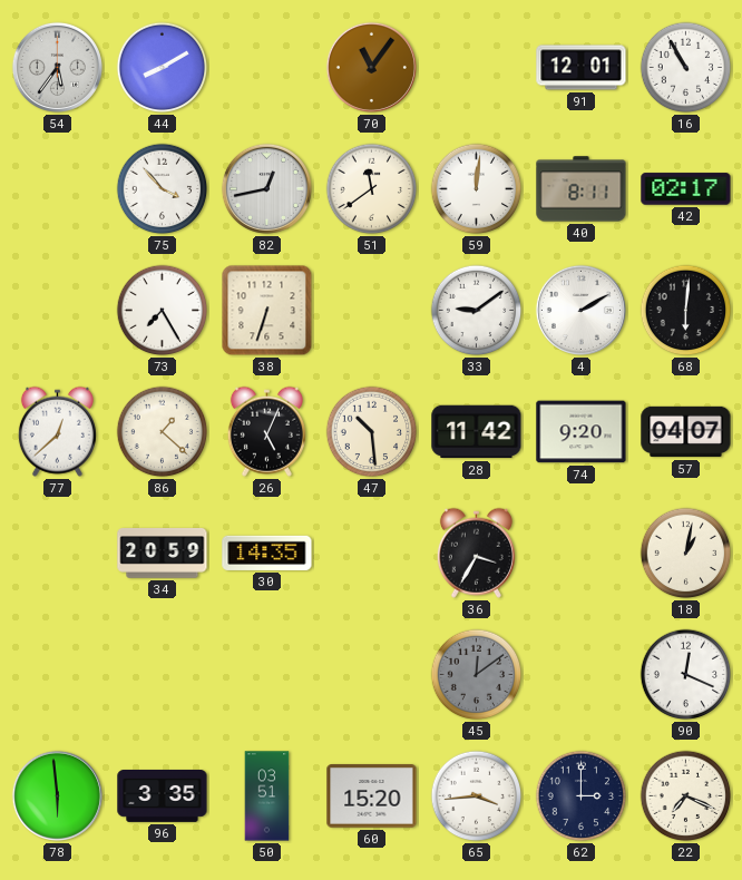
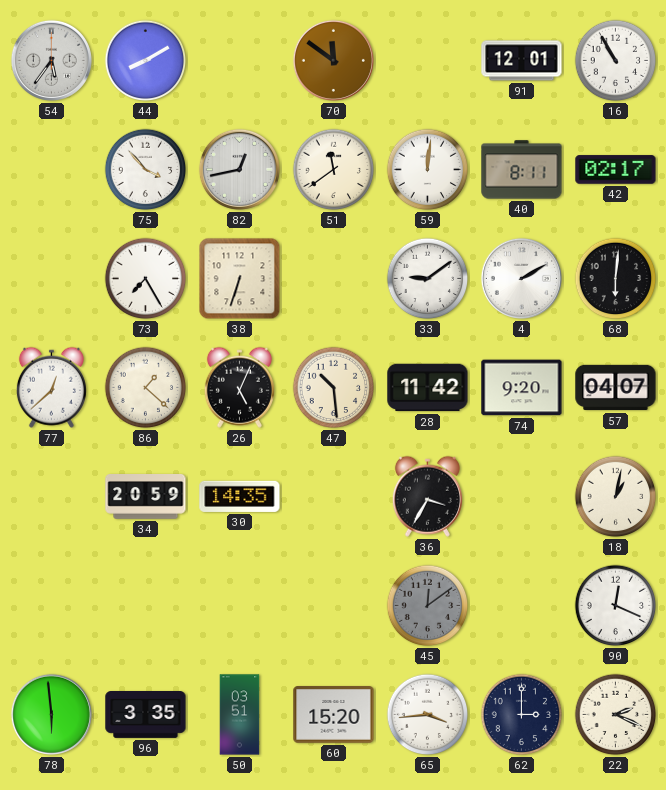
70: 11:06 -> 11:51 (333, 60)
22: 7:19 -> 2:19 (616, 715)
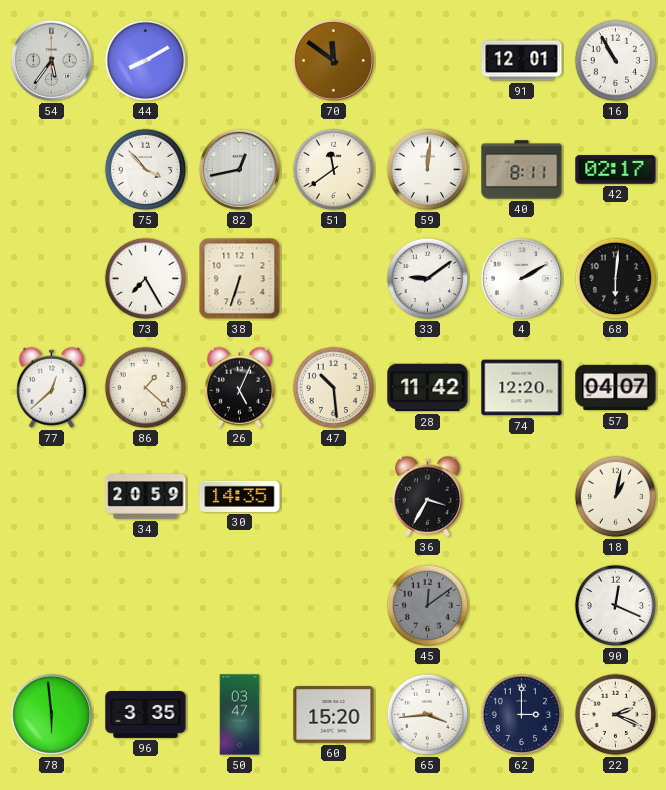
74: 9:20 -> 12:20 (522, 388)
50: 03:51 -> 03:47 (240, 715)
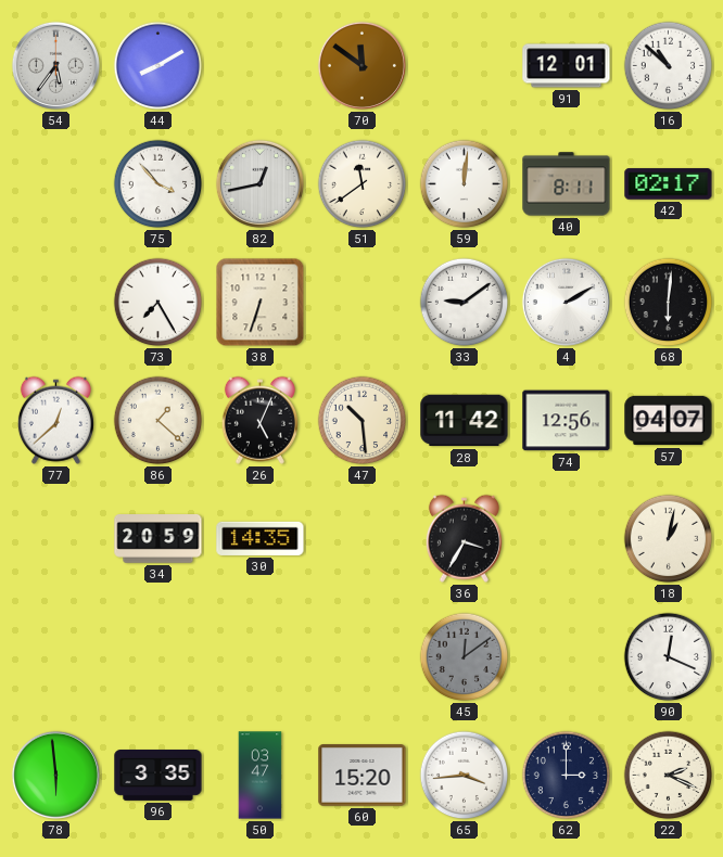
16: 10:55 -> 10:52 (669, 66)
74: 12:20 -> 12:56 (567, 421)
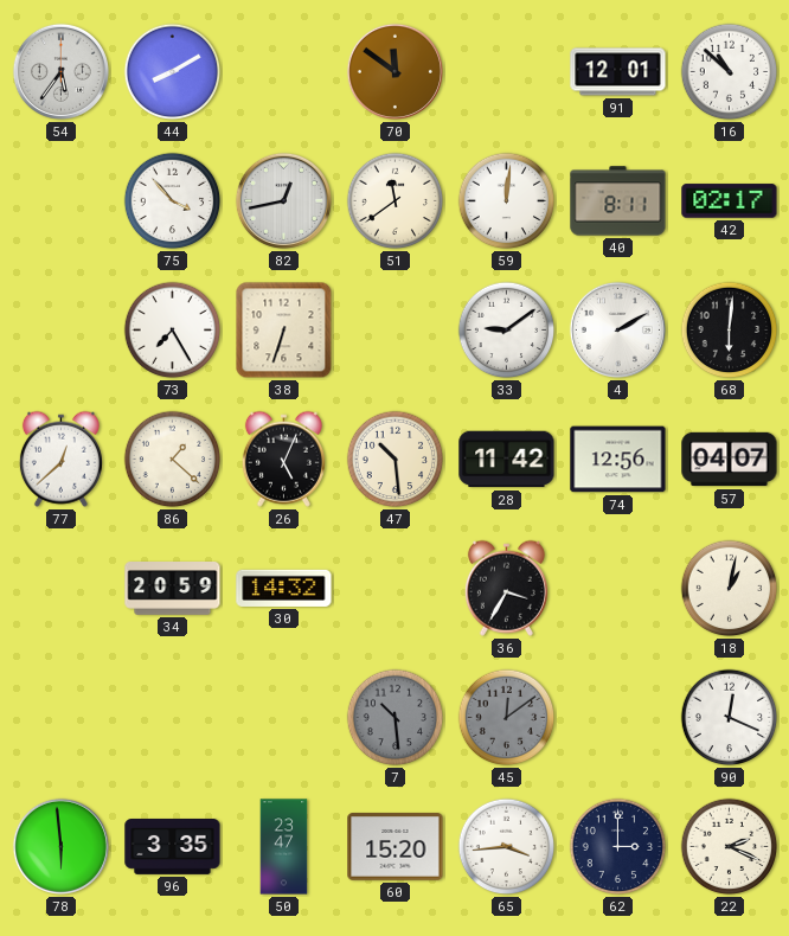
30: 14:35 -> 14:32 (284, 588)
7: none -> 10:29 (396, 718)
50: 03:47 -> 23:47 (284, 847)
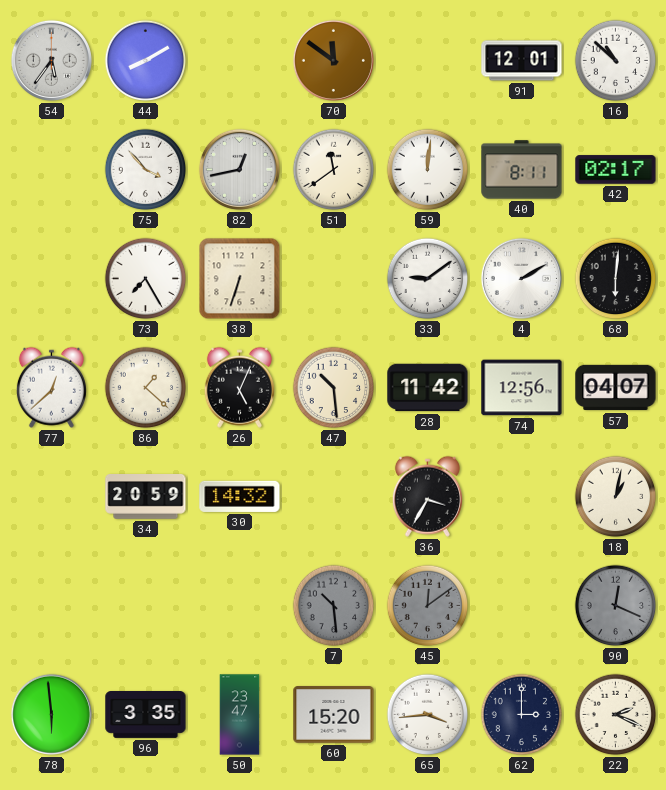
90 dial: white -> grey (616, 606)
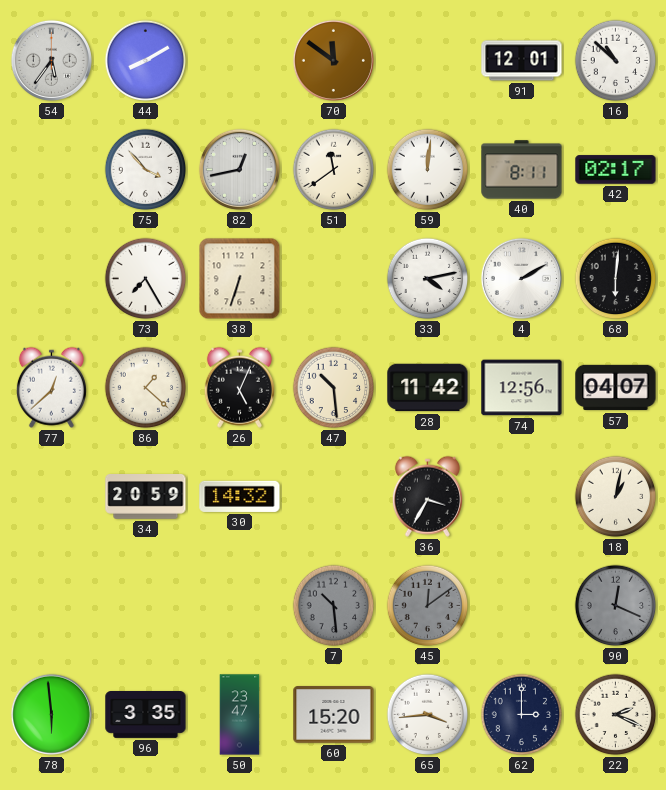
33: 9:09 -> 4:13 (428, 279)
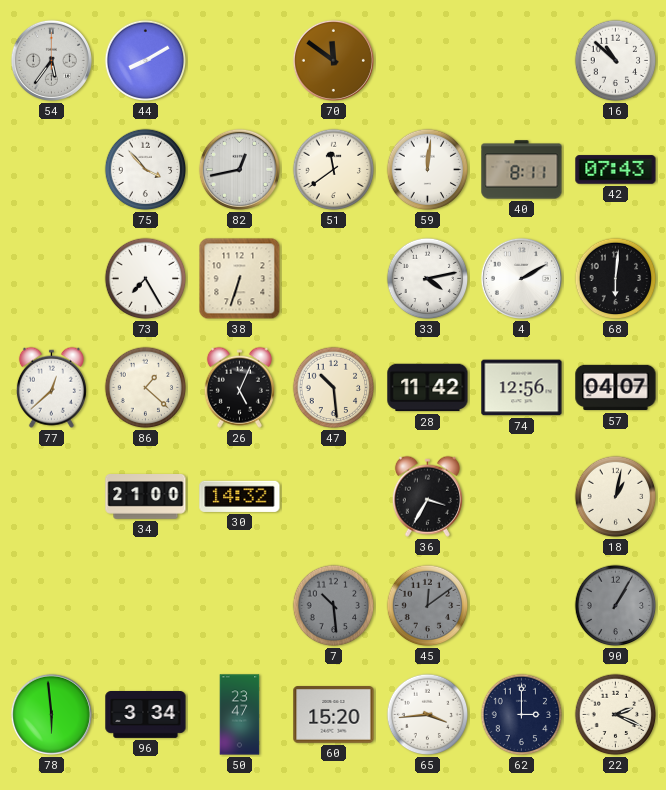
91: 12:01 -> none (522, 61)
42: 02:17 -> 07:43 (616, 170)
34: 20:59 -> 21:00 (146, 497)
90: 12:19 -> 1:05 (616, 606)
96: 3:35 -> 3:34 (146, 715)
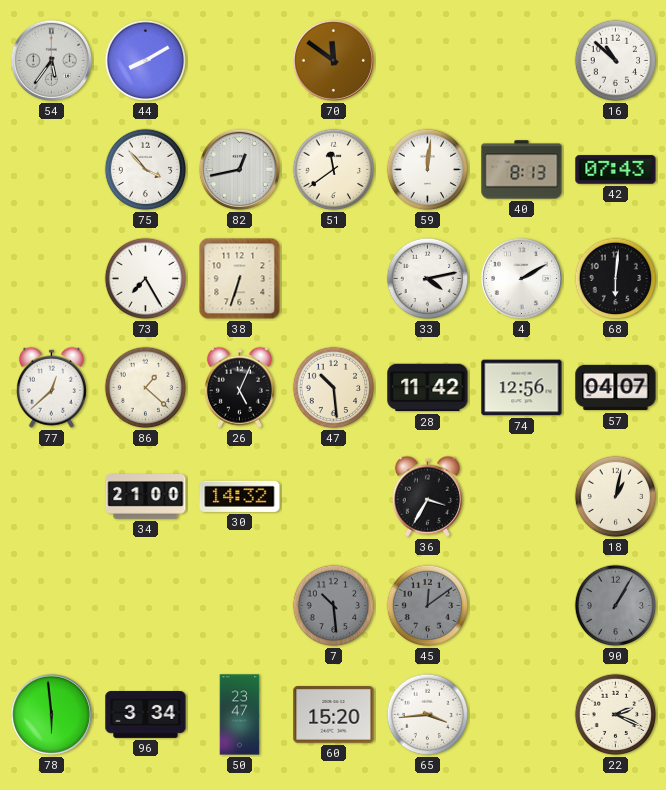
40: 8:11 -> 8:13 (522, 170)
62: 3:00 -> none (522, 715)
